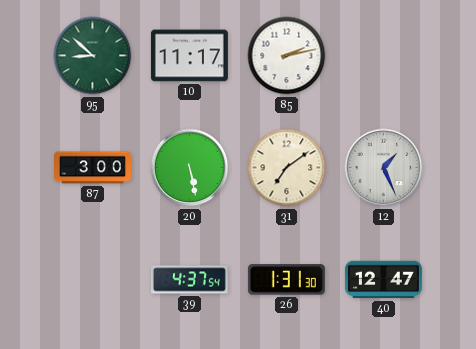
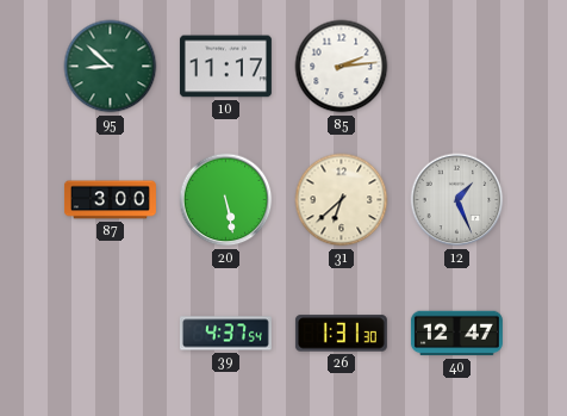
85: 2:13 -> 2:14 (342, 67)
31: 7:09 -> 6:38 (342, 200)
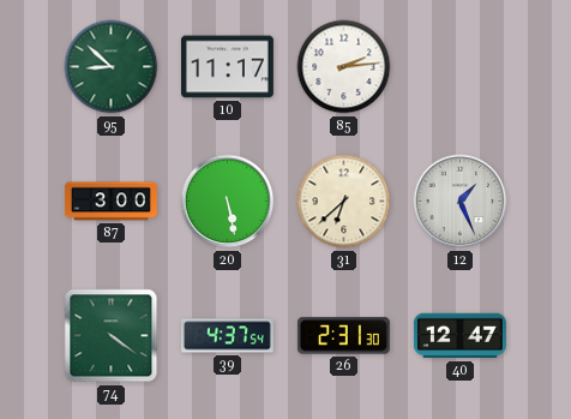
74: none -> 4:21 (112, 336)
26: 1:31 -> 2:31 (343, 336)
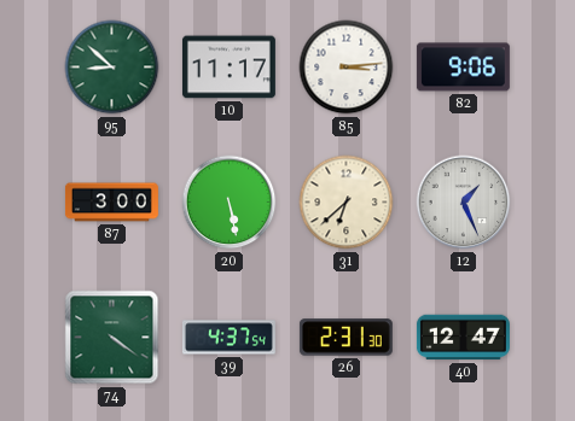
85: 2:14 -> 3:14 (347, 68)
82: none -> 9:06 (463, 68)
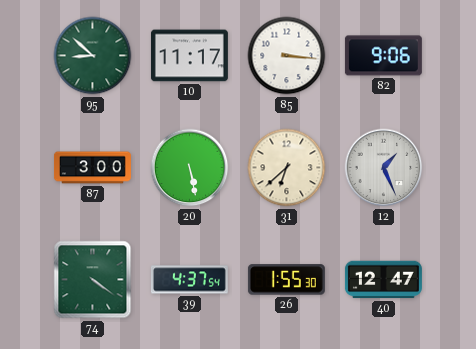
85: 3:14 -> 3:16 (287, 56)
26: 2:31 -> 1:55 (286, 280)
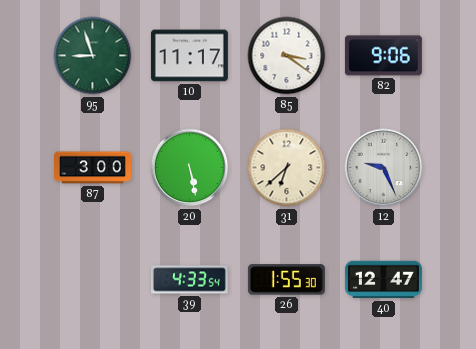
95: 8:52 -> 8:57 (93, 56)
85: 3:16 -> 3:21 (287, 56)
12: 1:26 -> 9:26 (384, 168)
74: 4:21 -> none (93, 280)
39: 4:37 -> 4:33 (189, 280)
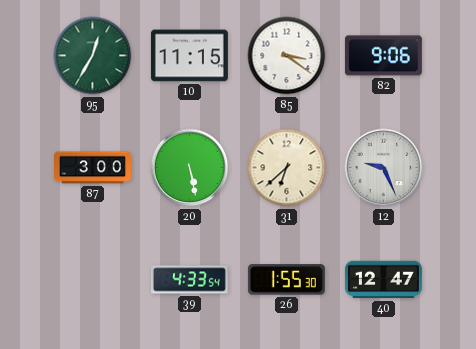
95: 8:57 -> 12:35 (93, 56)
10: 11:17 -> 11:15 (189, 56)
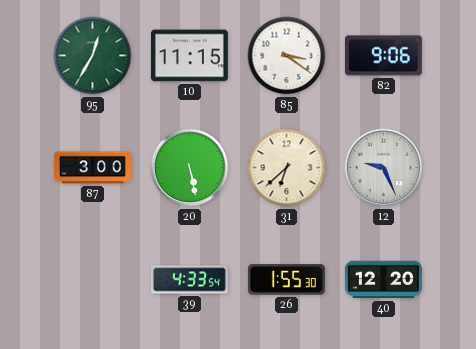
40: 12:47 -> 12:20 (383, 280)
